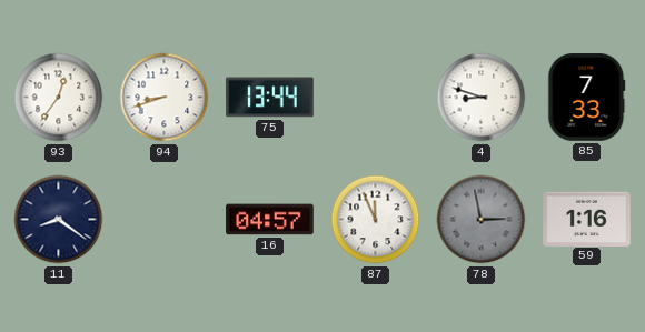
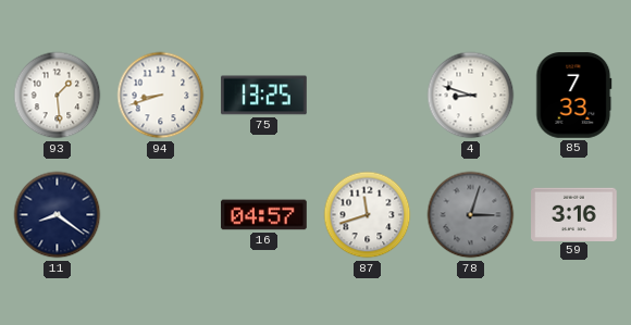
93: 12:36 -> 1:29 (58, 96)
75: 13:44 -> 13:25 (264, 96)
87: 11:56 -> 11:42 (368, 215)
78: 2:58 -> 3:03 (471, 215)
59: 1:16 -> 3:16 (574, 214)
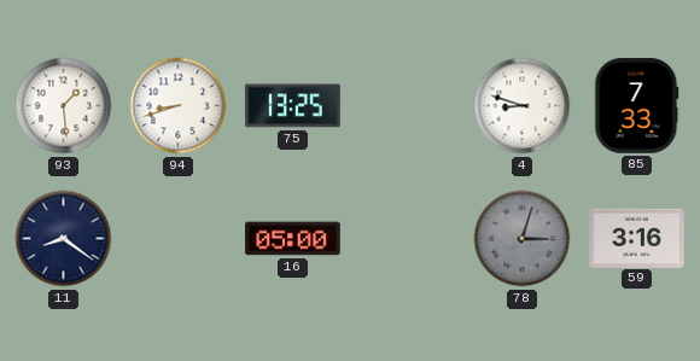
16: 04:57 -> 05:00 (293, 239)
87: 11:42 -> none (368, 215)
